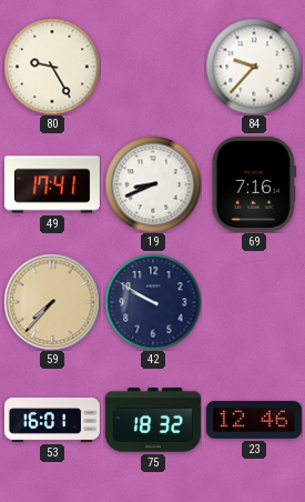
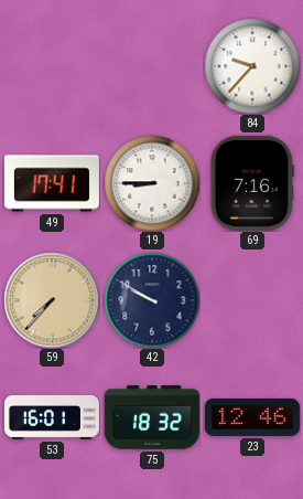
80: 9:25 -> none (52, 67)
19: 8:41 -> 8:45 (152, 183)
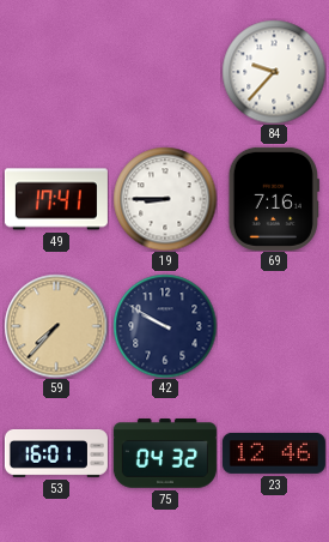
75: 18:32 -> 04:32 (165, 454)
